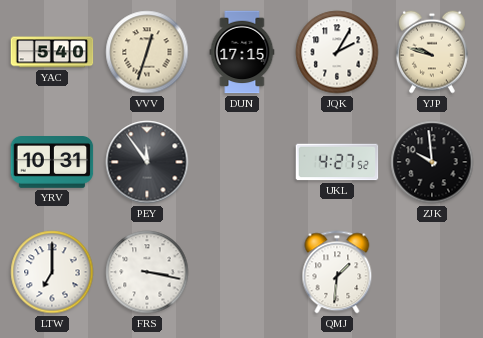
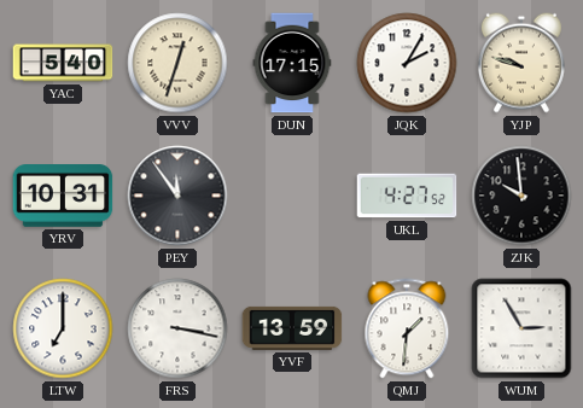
YVF: none -> 13:59 (292, 328)
WUM: none -> 2:55 (521, 328)
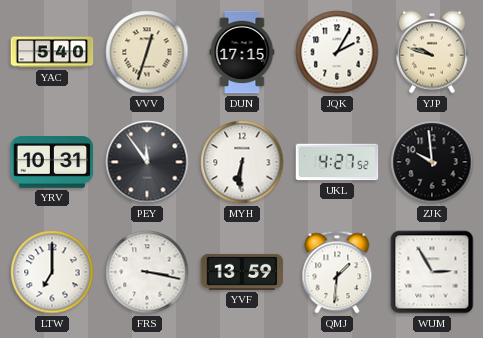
MYH: none -> 6:31 (242, 162)
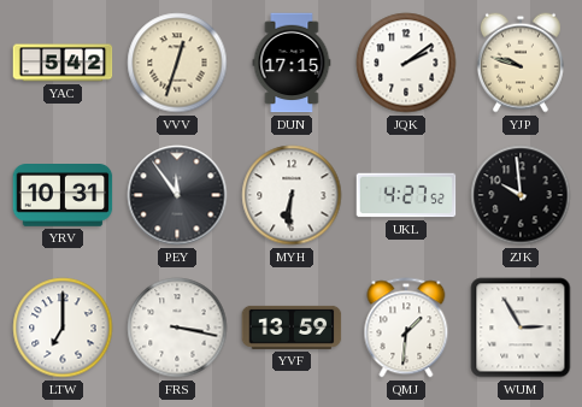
YAC: 5:40 -> 5:42 (63, 63)
JQK: 2:05 -> 2:09 (406, 63)
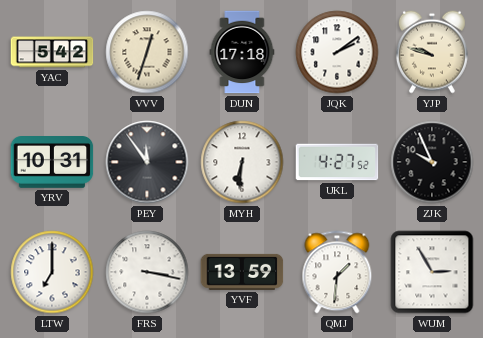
DUN: 17:15 -> 17:18 (242, 52)
ZJK: 9:59 -> 9:56 (432, 162)
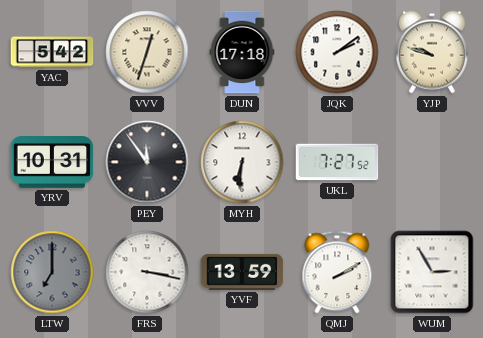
UKL: 4:27 -> 7:27 (337, 162)
ZJK: 9:56 -> none (432, 162)
LTW dial: white -> grey (52, 272)
QMJ: 1:31 -> 2:10 (337, 272)
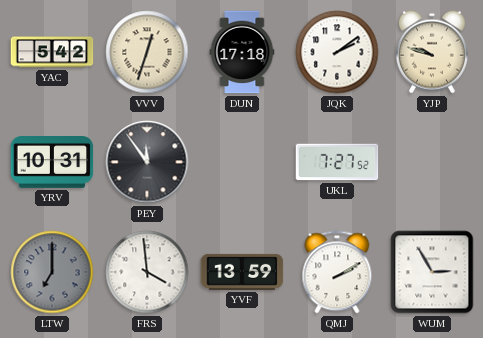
MYH: 6:31 -> none (242, 162)
FRS: 3:17 -> 3:59 (147, 272)
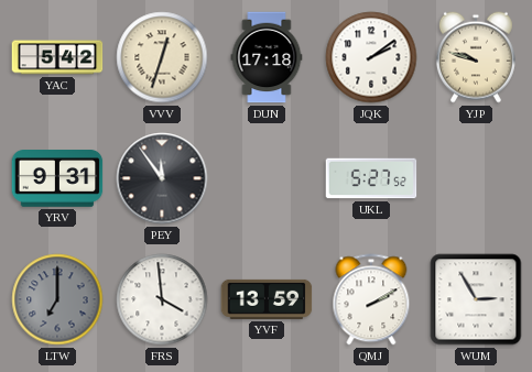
YRV: 10:31 -> 9:31 (57, 179)
UKL: 7:27 -> 5:27 (371, 178)
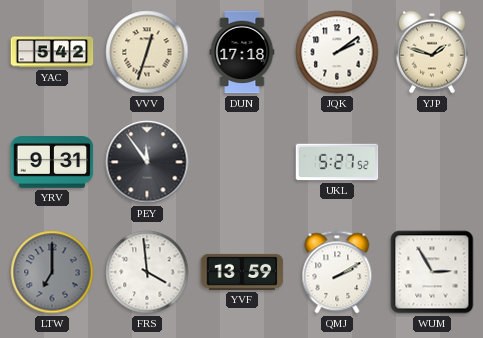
YJP: 9:48 -> 1:48 (432, 52)
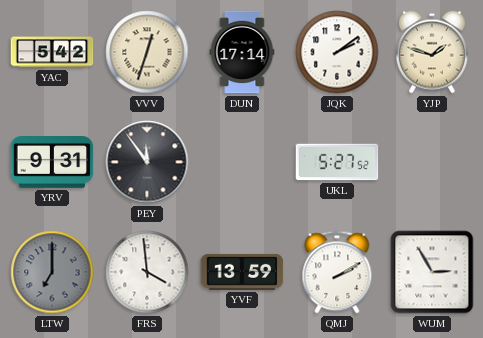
DUN: 17:18 -> 17:14 (242, 52)
